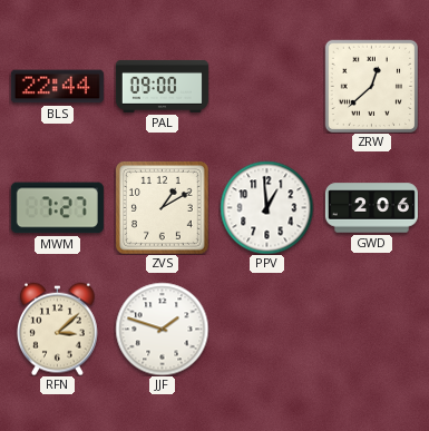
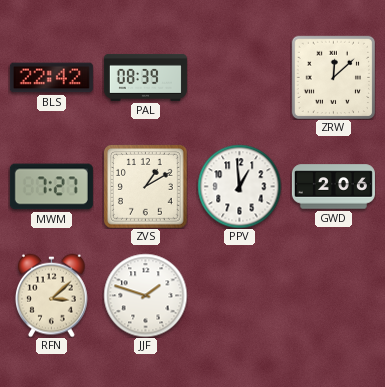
BLS: 22:44 -> 22:42 (51, 78)
PAL: 09:00 -> 08:39 (145, 77)
ZRW: 12:38 -> 12:08 (333, 77)
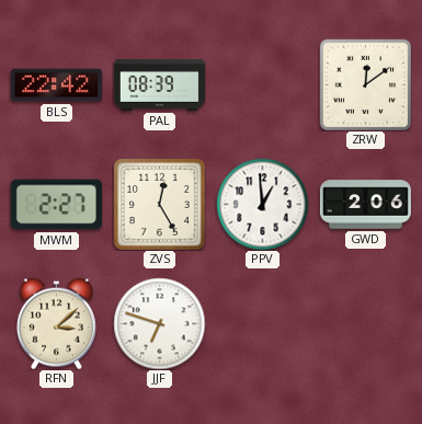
ZRW: 12:08 -> 12:09 (365, 84)
MWM: 7:27 -> 2:27 (56, 205)
ZVS: 1:10 -> 12:25 (160, 205)
JJF: 1:48 -> 6:48 (159, 323)
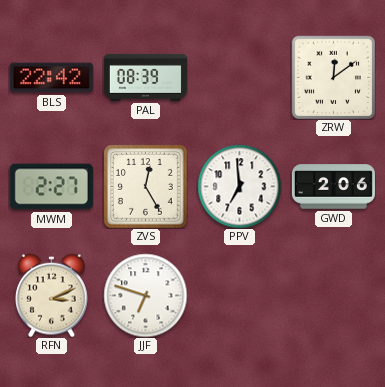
PPV: 12:59 -> 6:59 (239, 186)
RFN: 3:08 -> 3:11 (52, 295)
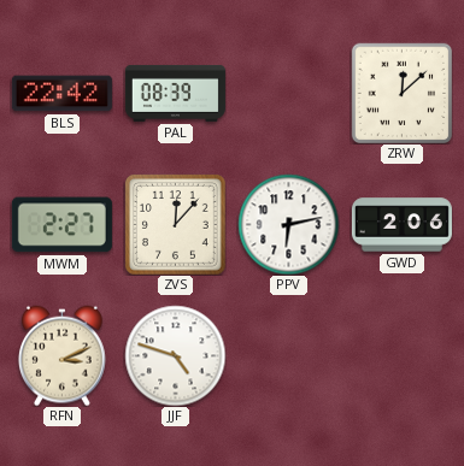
ZRW: 12:09 -> 12:08 (401, 93)
ZVS: 12:25 -> 12:07 (176, 225)
PPV: 6:59 -> 6:13 (288, 224)
JJF: 6:48 -> 4:48 (175, 355)
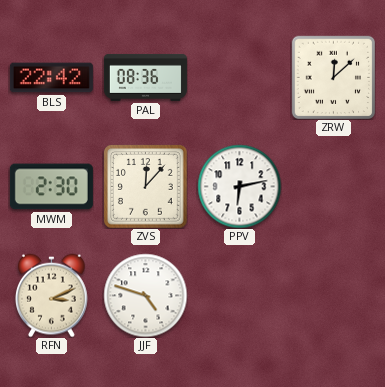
PAL: 08:39 -> 08:36 (145, 77)
MWM: 2:27 -> 2:30 (51, 187)
GWD: 2:06 -> none (401, 225)
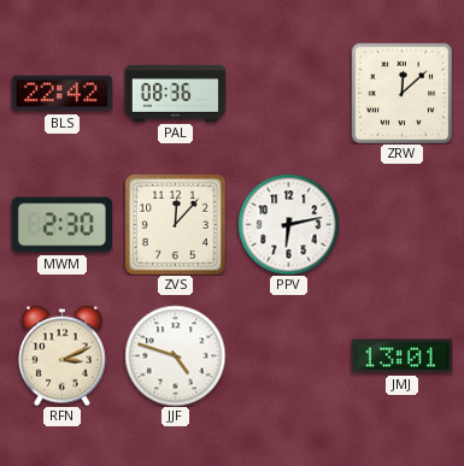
JMJ: none -> 13:01 (401, 356)
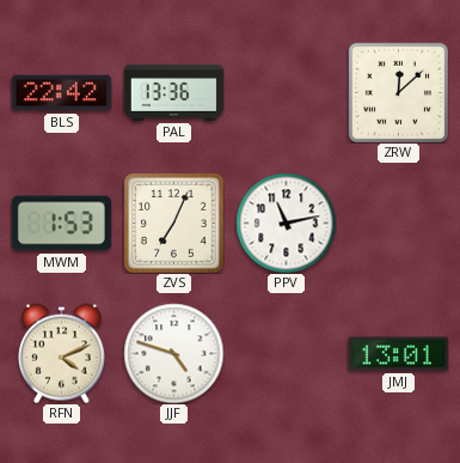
PAL: 08:36 -> 13:36 (173, 92)
MWM: 2:30 -> 1:53 (61, 224)
ZVS: 12:07 -> 7:04 (174, 224)
PPV: 6:13 -> 11:13 (286, 223)
RFN: 3:11 -> 4:11 (62, 353)
